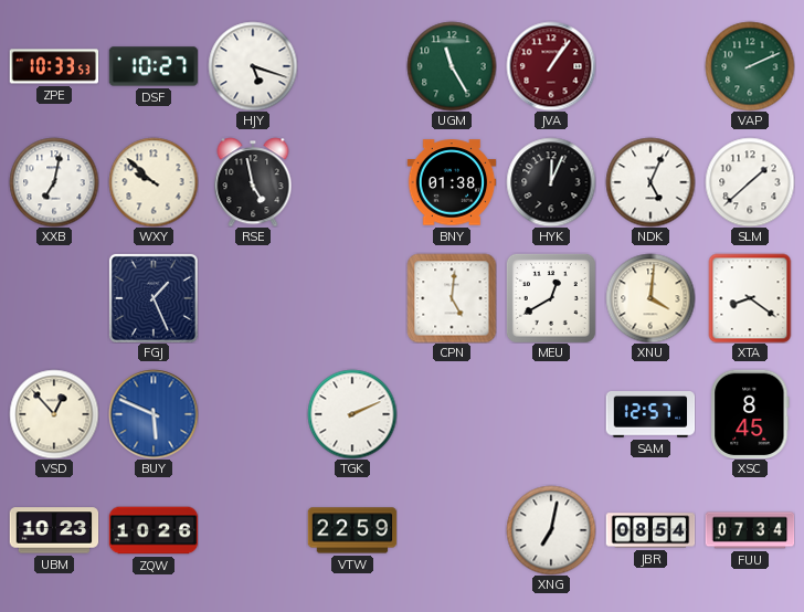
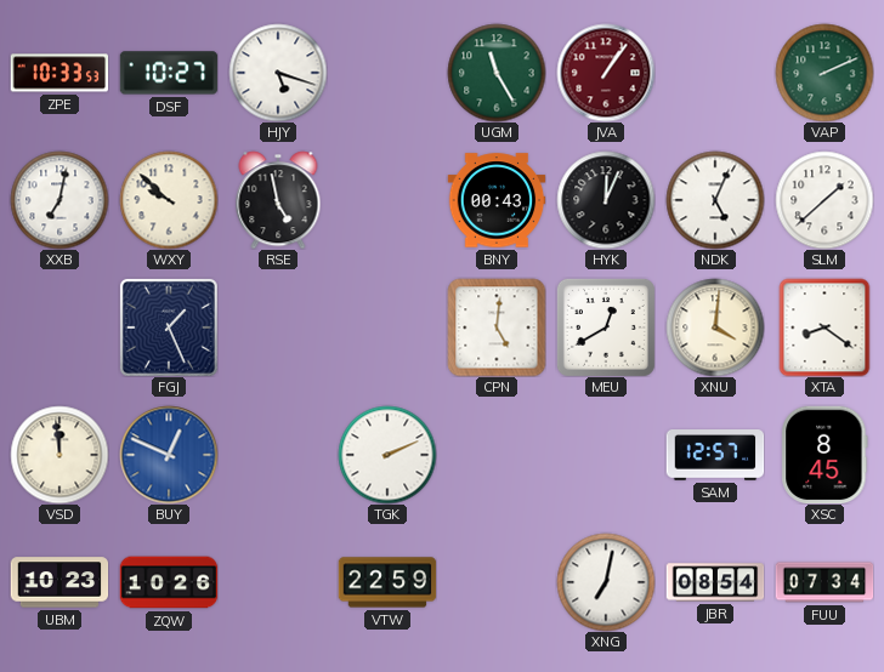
BNY: 01:38 -> 00:43 (497, 200)
VSD: 12:53 -> 11:59 (59, 455)
BUY: 5:49 -> 12:49 (169, 455)
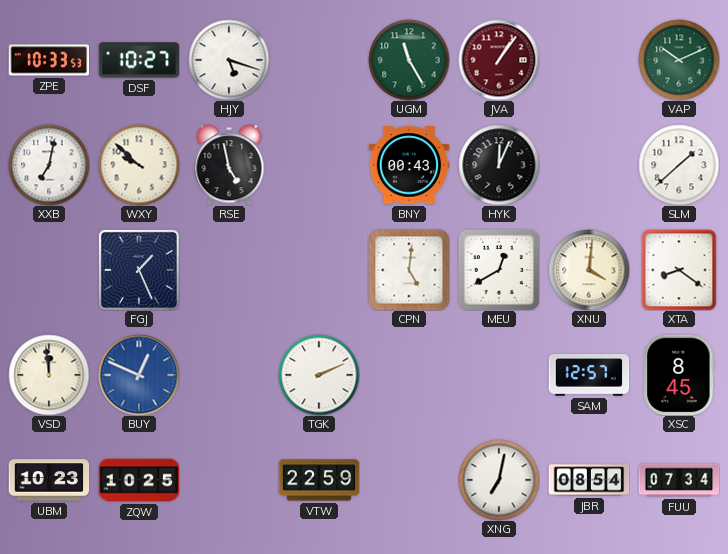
VAP: 2:11 -> 10:11 (679, 60)
NDK: 5:04 -> none (715, 200)
ZQW: 10:26 -> 10:25 (139, 480)
